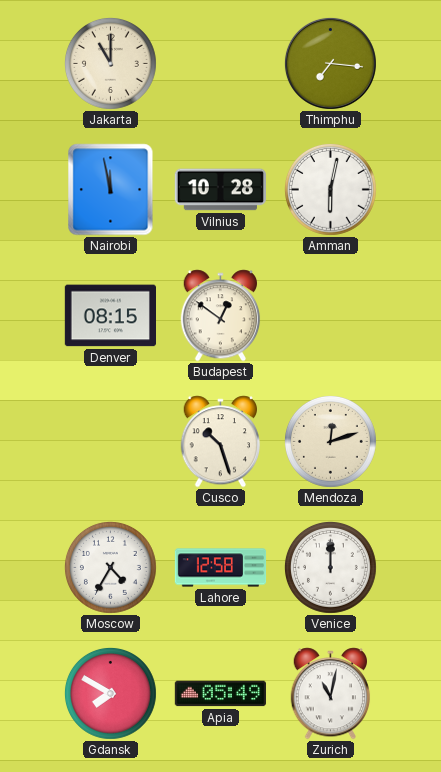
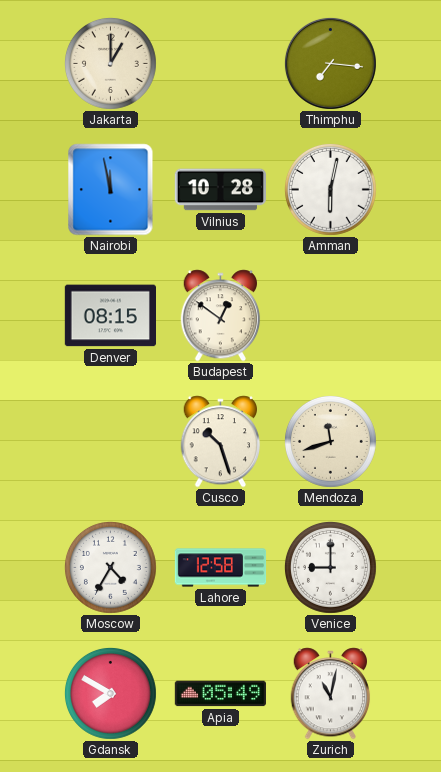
Jakarta: 11:00 -> 1:00 (110, 63)
Mendoza: 12:12 -> 11:42 (330, 441)
Venice: 12:00 -> 9:00 (330, 567)
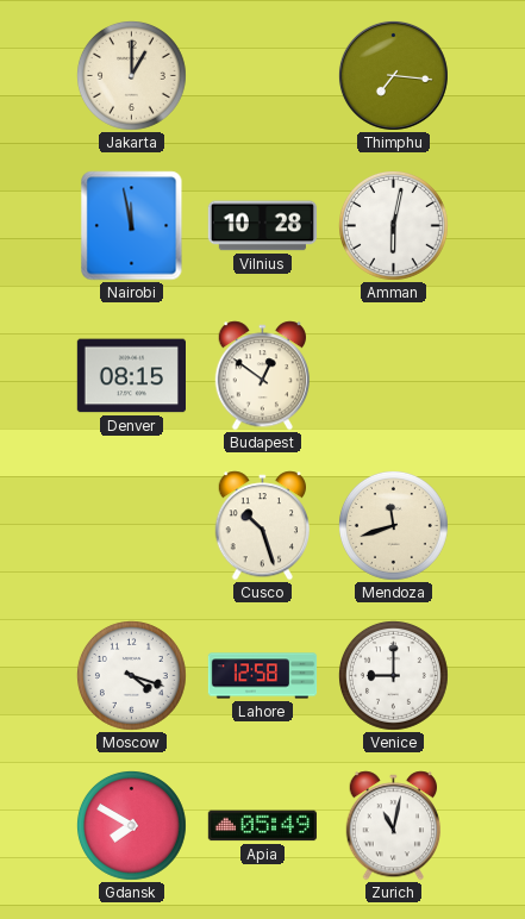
Moscow: 4:35 -> 4:18 (131, 675)
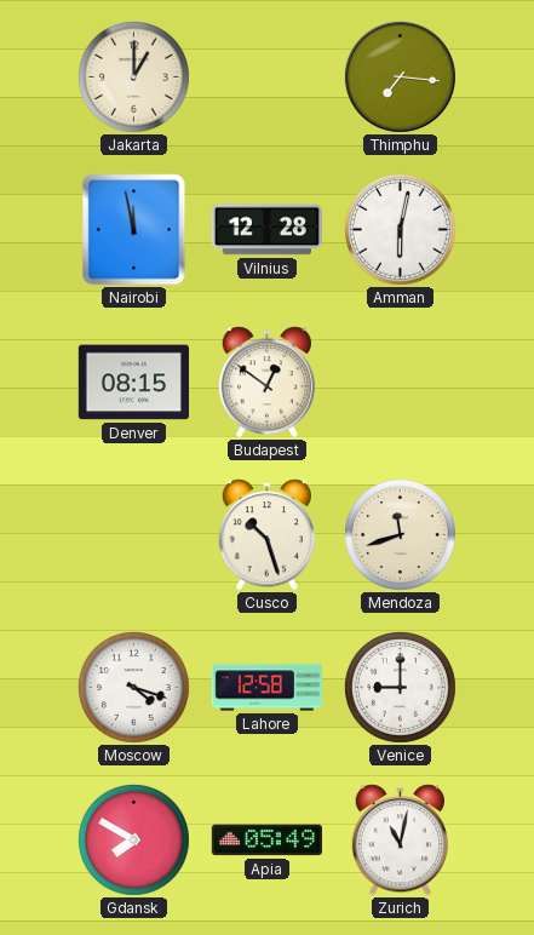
Vilnius: 10:28 -> 12:28 (266, 230)
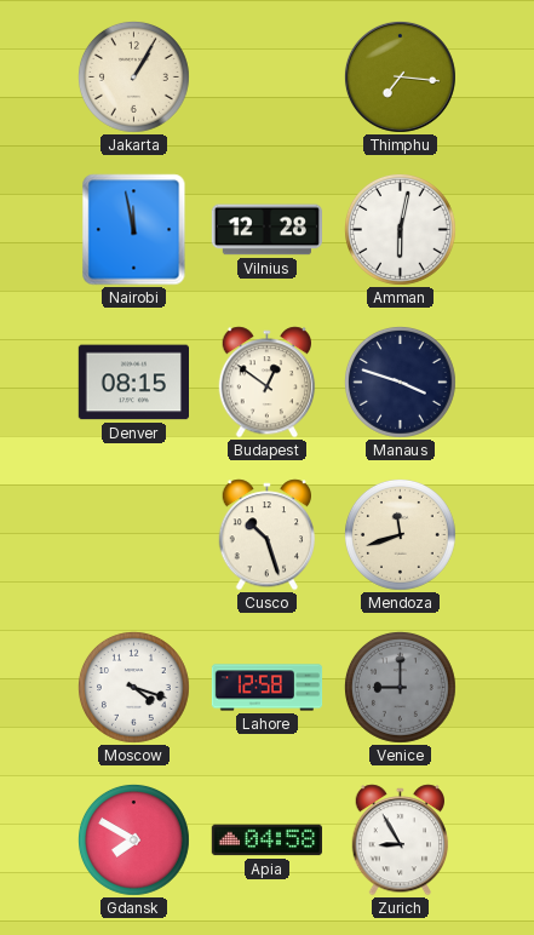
Jakarta: 1:00 -> 1:05 (133, 76)
Manaus: none -> 3:48 (400, 382)
Venice dial: white -> grey (400, 687)
Apia: 05:49 -> 04:58 (266, 841)
Zurich: 11:02 -> 8:55 (401, 841)
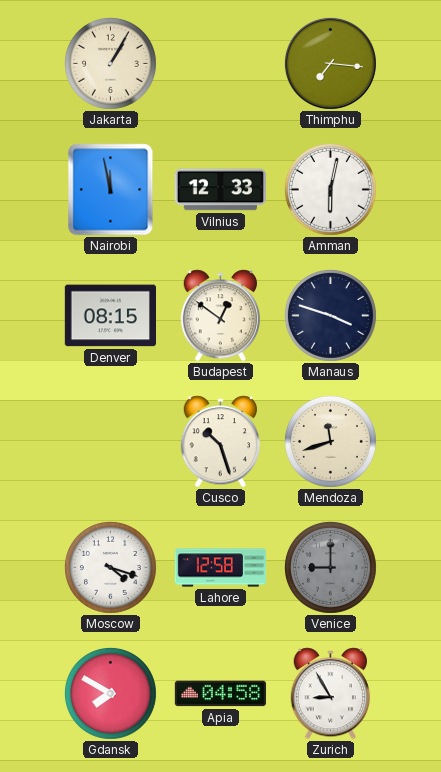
Vilnius: 12:28 -> 12:33 (220, 190)
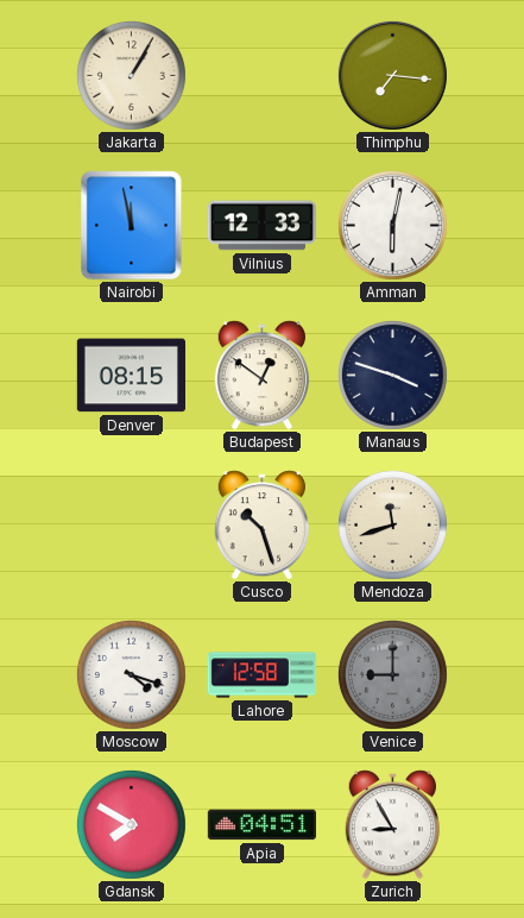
Apia: 04:58 -> 04:51 (261, 825)
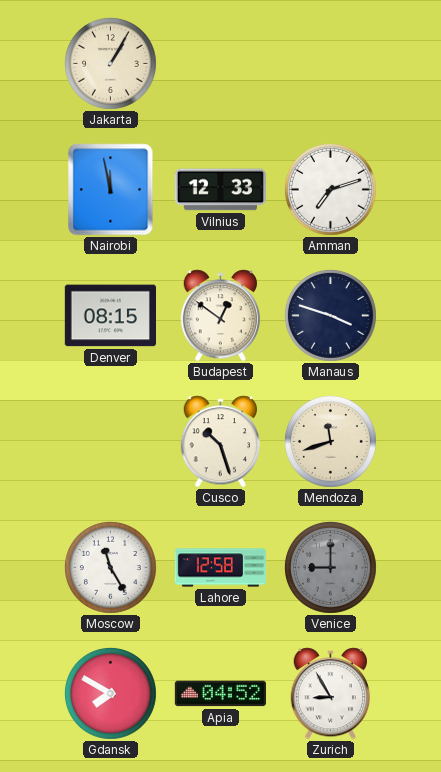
Thimphu: 7:16 -> none (392, 75)
Amman: 6:02 -> 7:12 (330, 189)
Moscow: 4:18 -> 11:25 (110, 567)
Apia: 04:51 -> 04:52 (220, 694)
